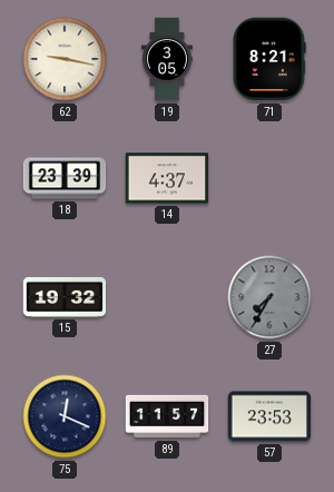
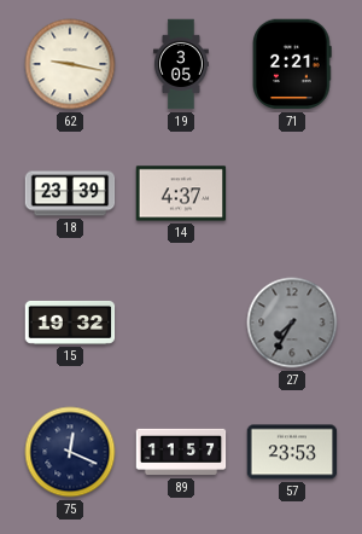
71: 8:21 -> 2:21 (292, 64)
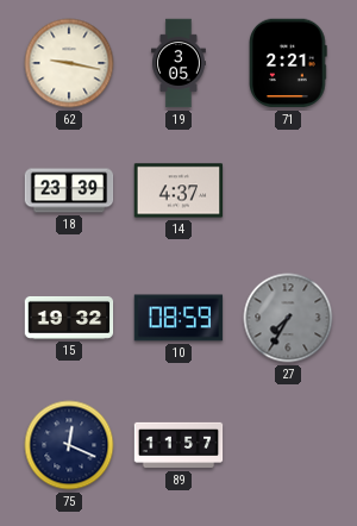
10: none -> 08:59 (178, 318)
57: 23:53 -> none (292, 452)
